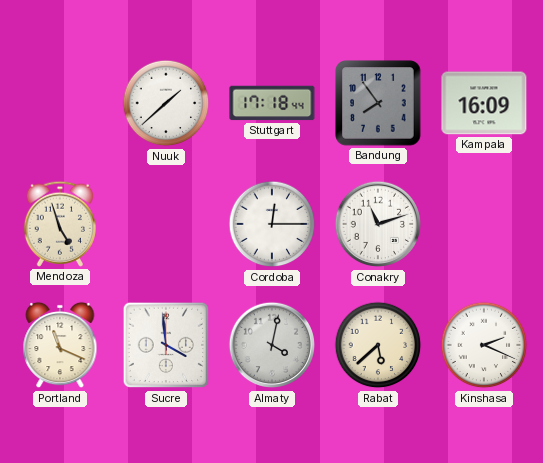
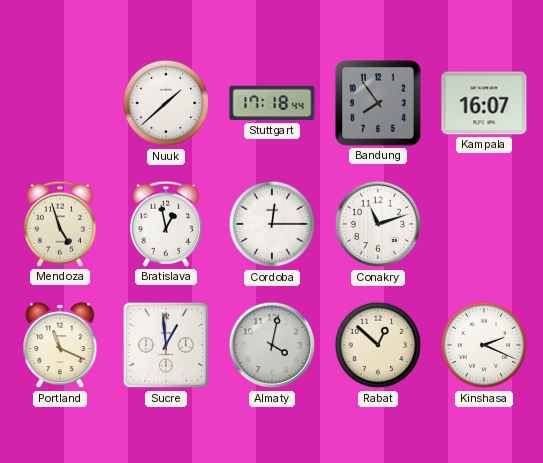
Kampala: 16:09 -> 16:07 (484, 103)
Bratislava: none -> 12:58 (165, 224)
Sucre: 3:59 -> 12:59 (166, 345)
Rabat: 5:38 -> 12:52 (378, 345)
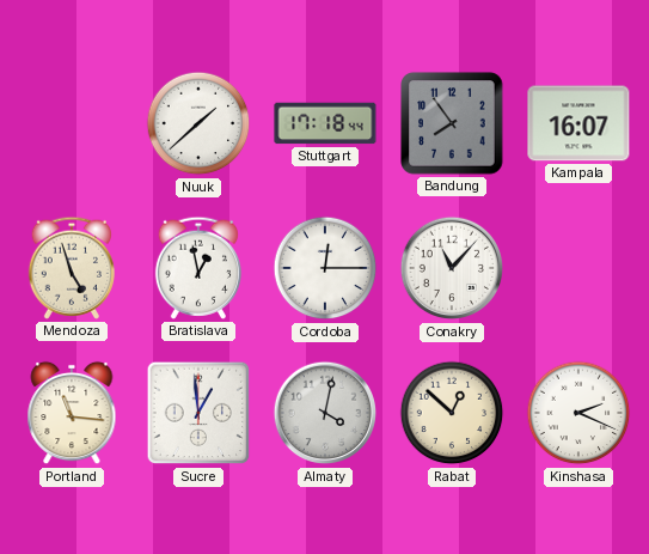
Conakry: 11:12 -> 11:07 (452, 268)
Portland: 11:19 -> 11:16 (72, 413)
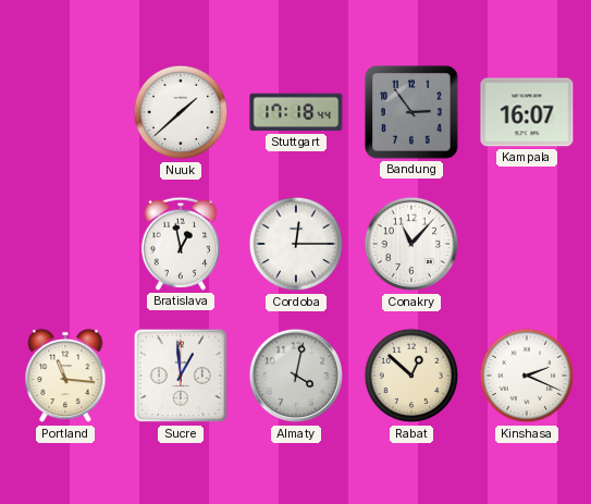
Bandung: 7:54 -> 2:54 (411, 112)
Mendoza: 4:57 -> none (71, 268)
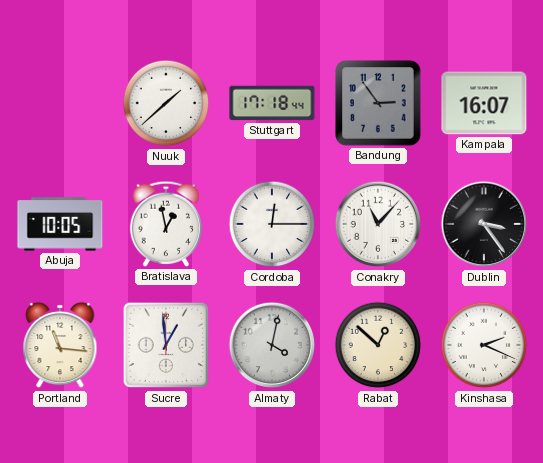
Abuja: none -> 10:05 (60, 224)
Dublin: none -> 3:24 (484, 224)
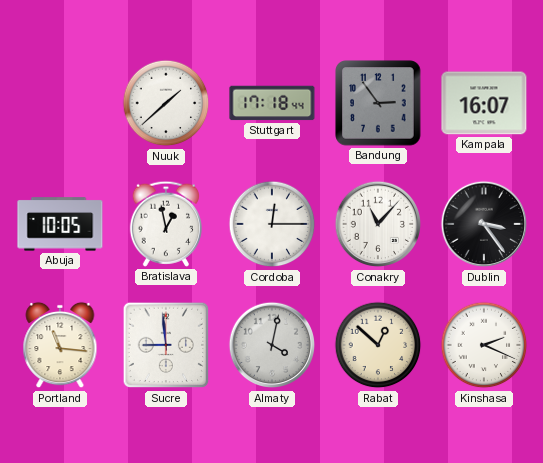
Sucre: 12:59 -> 8:59 (166, 345)
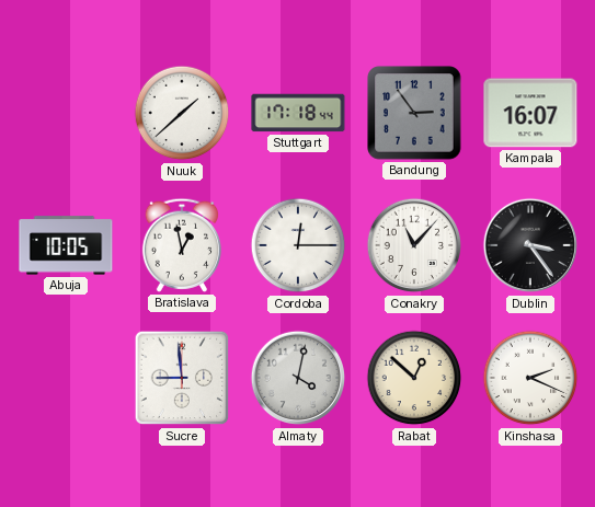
Portland: 11:16 -> none (60, 345)
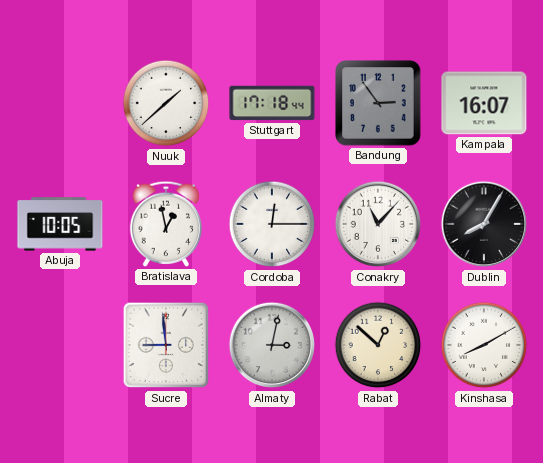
Dublin: 3:24 -> 8:05 (484, 224)
Almaty: 4:02 -> 3:02 (272, 345)
Kinshasa: 2:19 -> 8:10 (484, 345)
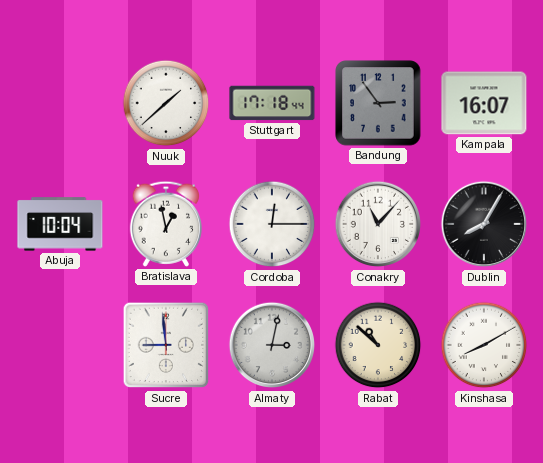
Abuja: 10:05 -> 10:04 (60, 224)
Rabat: 12:52 -> 10:52 (378, 345)
